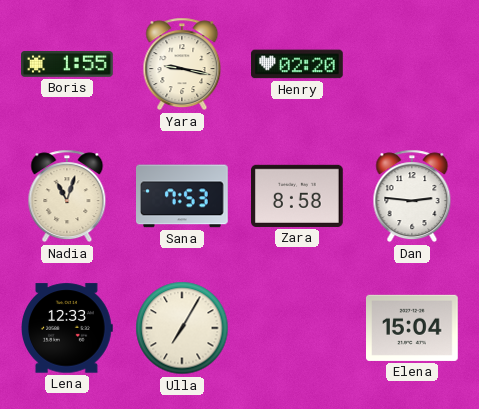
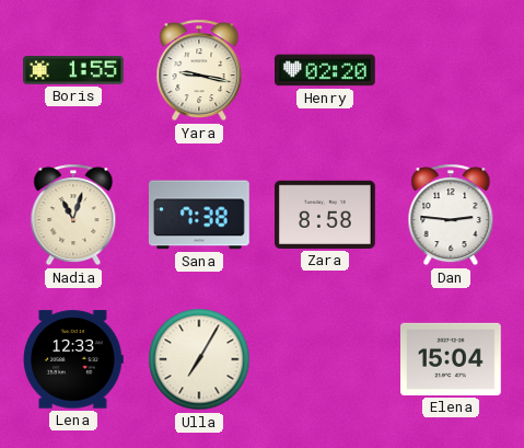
Sana: 7:53 -> 7:38 (200, 215)
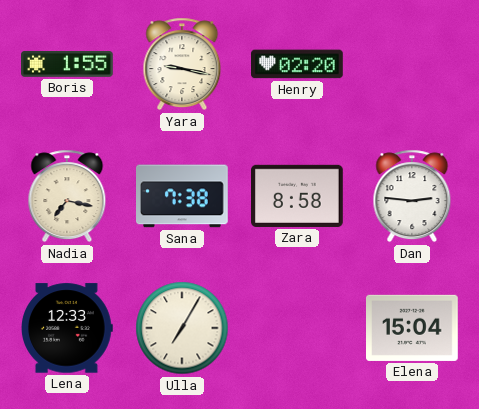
Nadia: 11:03 -> 7:17 (67, 196)
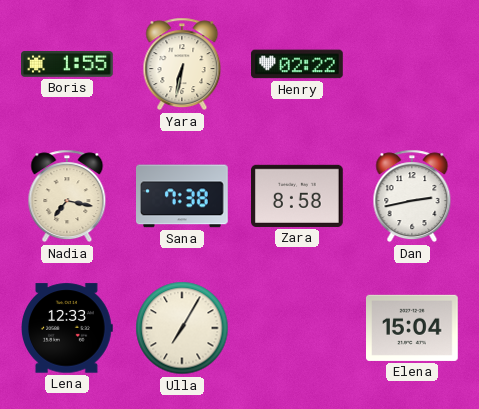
Yara: 9:17 -> 6:32 (182, 64)
Henry: 02:20 -> 02:22 (298, 64)
Dan: 2:46 -> 2:43 (412, 196)
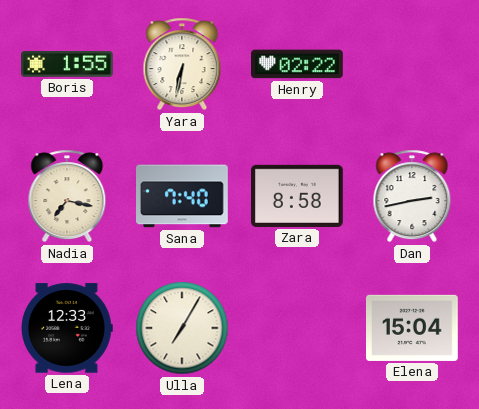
Sana: 7:38 -> 7:40 (183, 196)
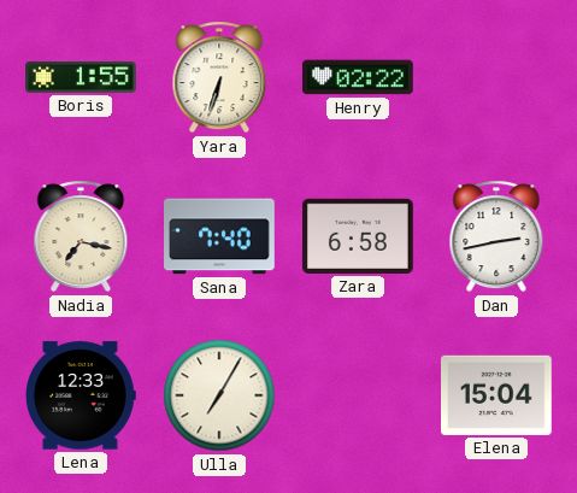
Yara: 6:32 -> 6:33 (219, 77)
Zara: 8:58 -> 6:58 (359, 236)
